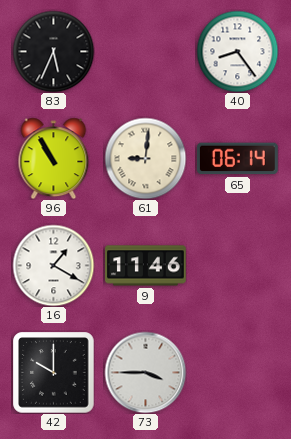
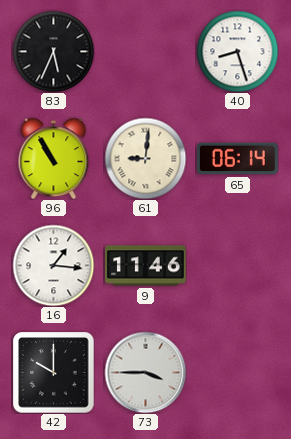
40: 8:24 -> 8:27 (237, 51)
16: 1:20 -> 1:16 (53, 265)
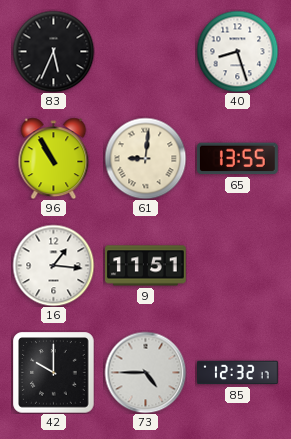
65: 06:14 -> 13:55 (237, 159)
9: 11:46 -> 11:51 (146, 266)
73: 3:45 -> 4:45 (145, 372)
85: none -> 12:32 (238, 373)
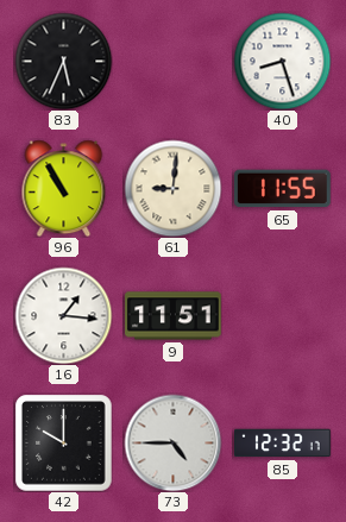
65: 13:55 -> 11:55 (282, 189)
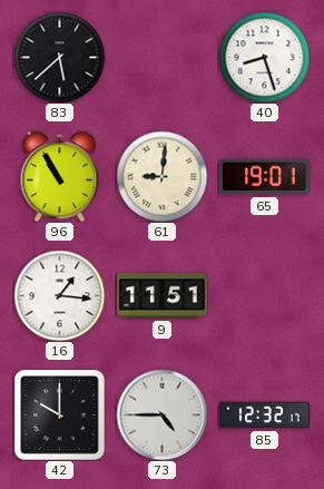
83: 5:34 -> 5:38 (59, 57)
65: 11:55 -> 19:01 (264, 177)
